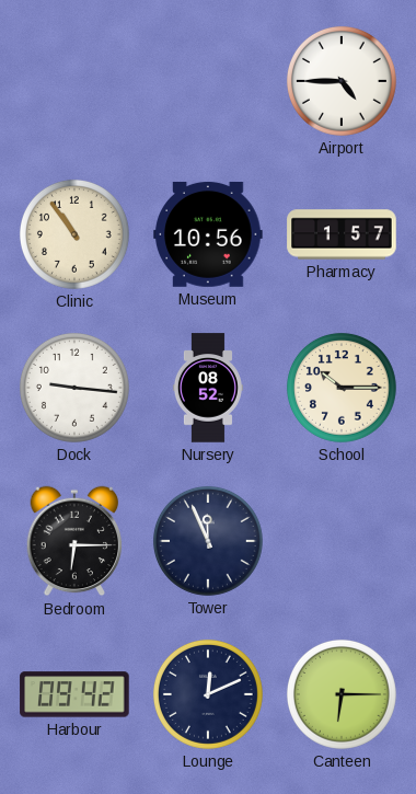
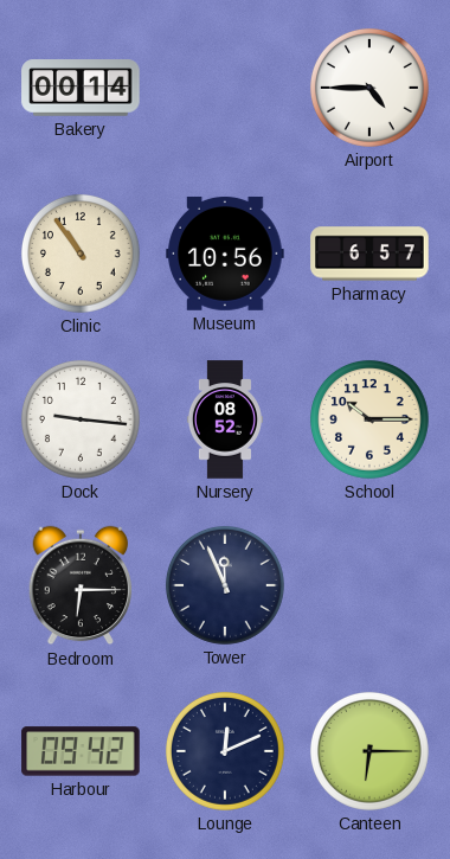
Bakery: none -> 00:14 (81, 88)
Pharmacy: 1:57 -> 6:57 (369, 254)
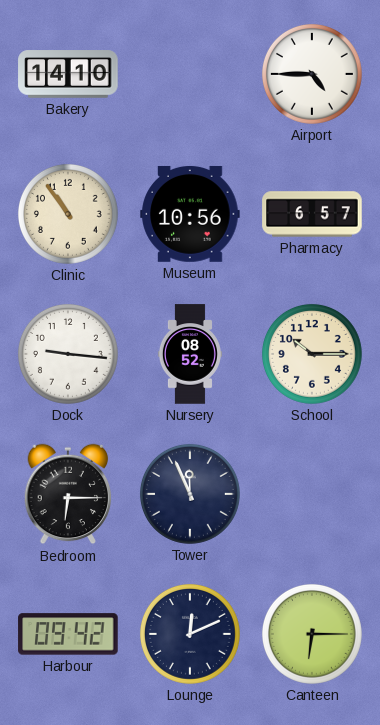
Bakery: 00:14 -> 14:10 (68, 74)
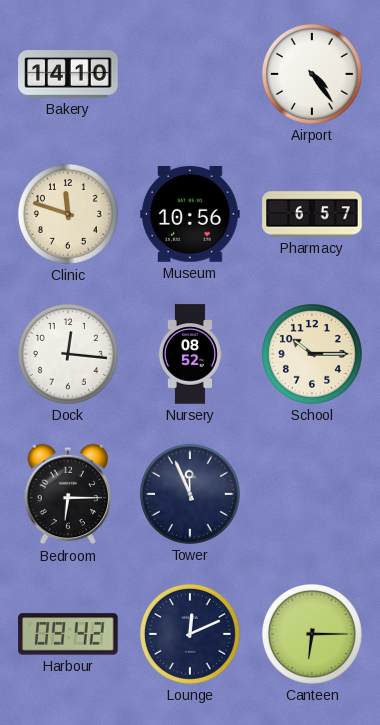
Airport: 4:45 -> 4:24 (312, 74)
Clinic: 10:54 -> 11:48 (68, 214)
Dock: 9:16 -> 12:16 (68, 354)
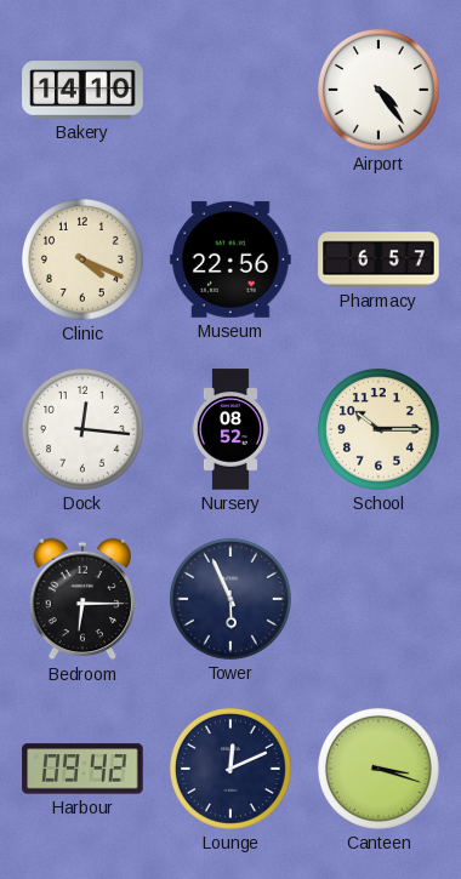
Clinic: 11:48 -> 4:19 (82, 259)
Museum: 10:56 -> 22:56 (231, 259)
Tower: 11:56 -> 5:56 (231, 599)
Canteen: 6:15 -> 3:18 (379, 769)
